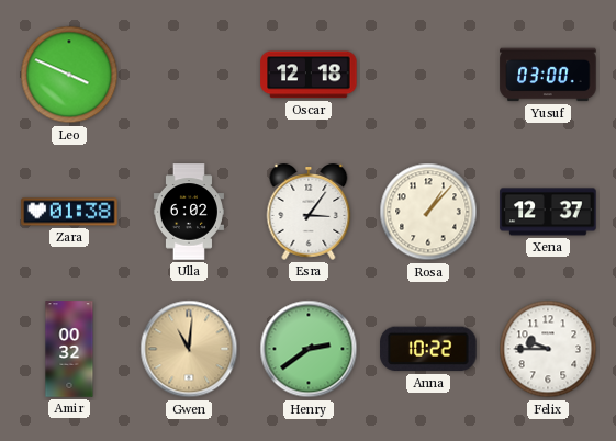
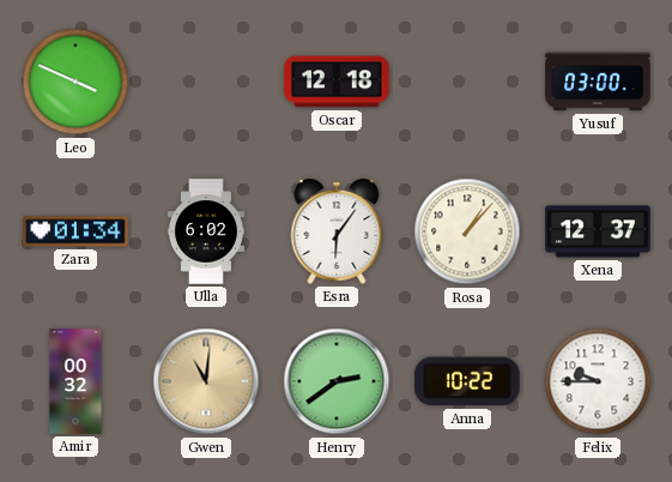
Zara: 01:38 -> 01:34 (75, 231)
Esra: 3:06 -> 6:06 (337, 233)
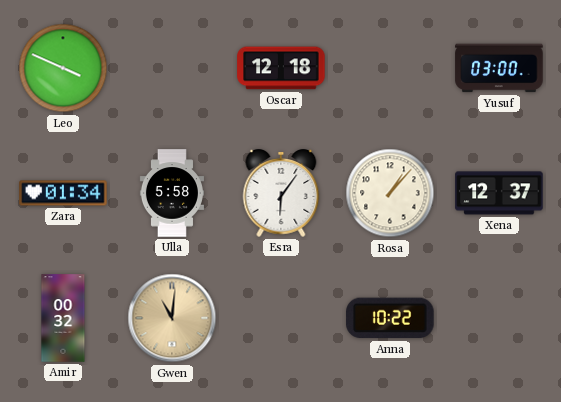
Ulla: 6:02 -> 5:58 (172, 193)
Henry: 2:39 -> none (337, 381)
Felix: 9:45 -> none (598, 381)
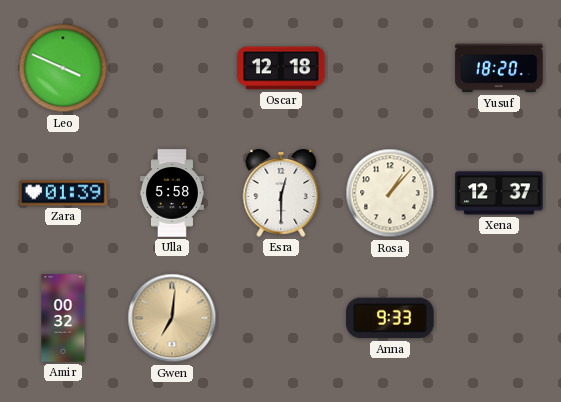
Yusuf: 03:00 -> 18:20 (499, 68)
Zara: 01:34 -> 01:39 (63, 193)
Esra: 6:06 -> 12:30 (281, 194)
Gwen: 11:01 -> 7:01 (172, 318)
Anna: 10:22 -> 9:33 (390, 318)
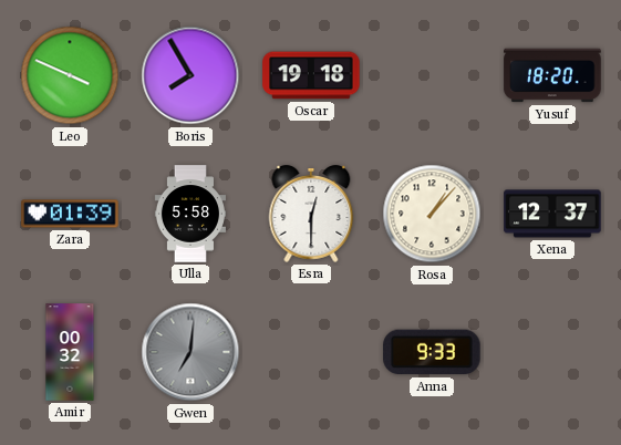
Boris: none -> 7:55 (190, 75)
Oscar: 12:18 -> 19:18 (311, 75)
Gwen dial: champagne -> grey (190, 352)
